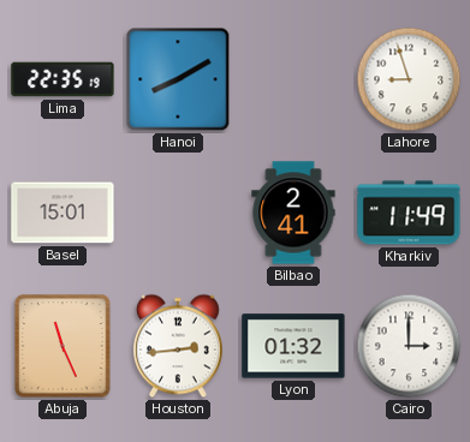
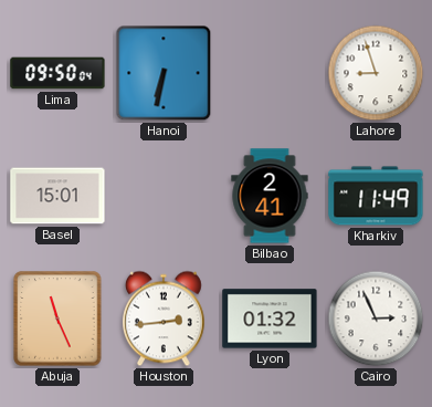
Lima: 22:35 -> 09:50 (57, 73)
Hanoi: 8:10 -> 6:32 (164, 73)
Cairo: 3:00 -> 2:56 (376, 319)
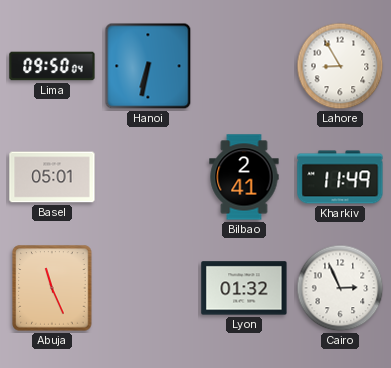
Lahore: 8:57 -> 8:55 (340, 66)
Basel: 15:01 -> 05:01 (52, 177)
Houston: 2:44 -> none (164, 319)
